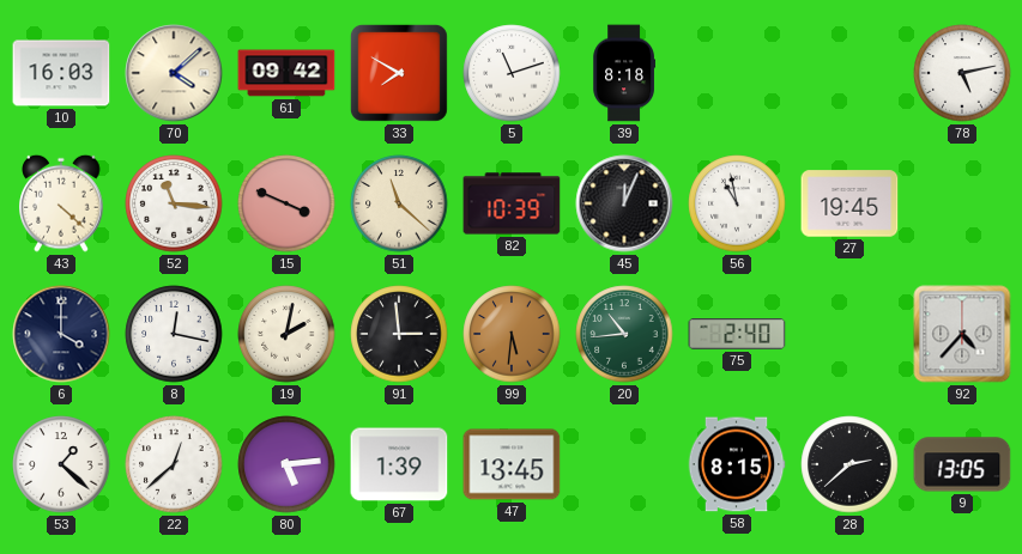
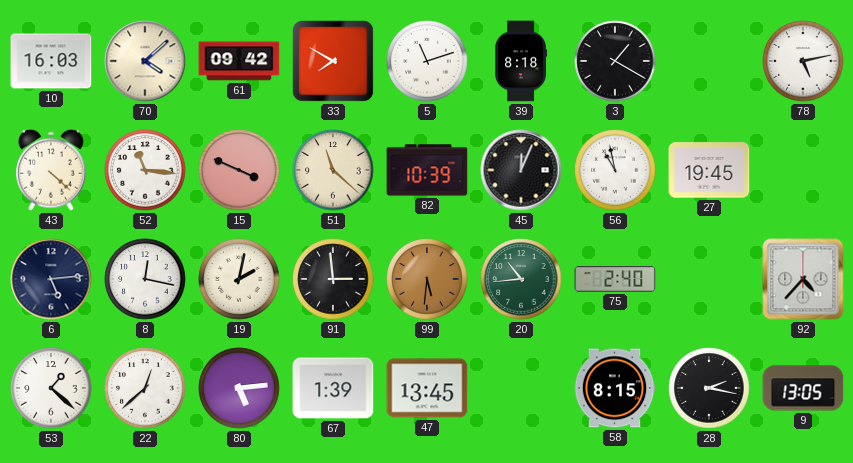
3: none -> 1:20 (615, 61)
6: 4:00 -> 5:14 (51, 279)
28: 2:38 -> 2:17 (709, 388)
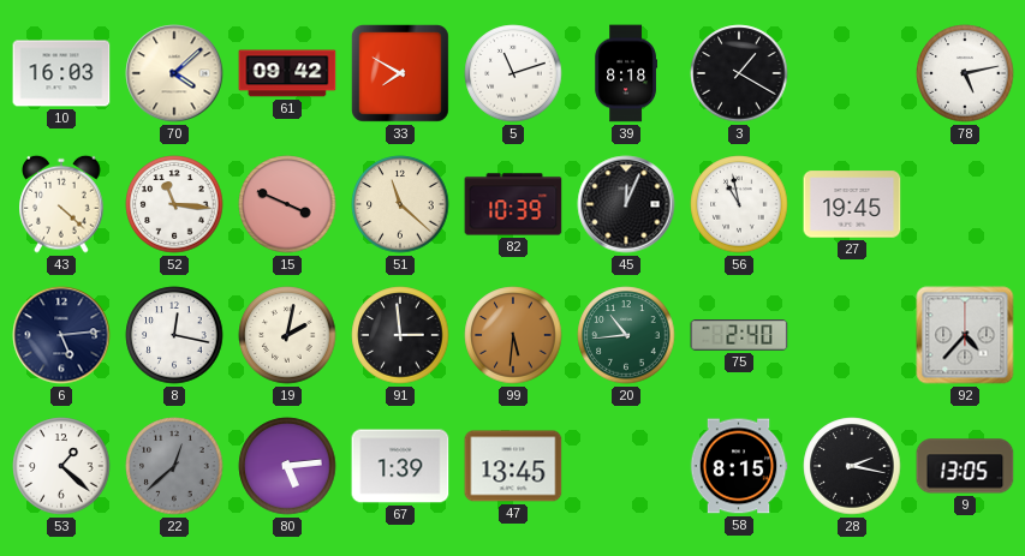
22 dial: white -> grey (174, 466)
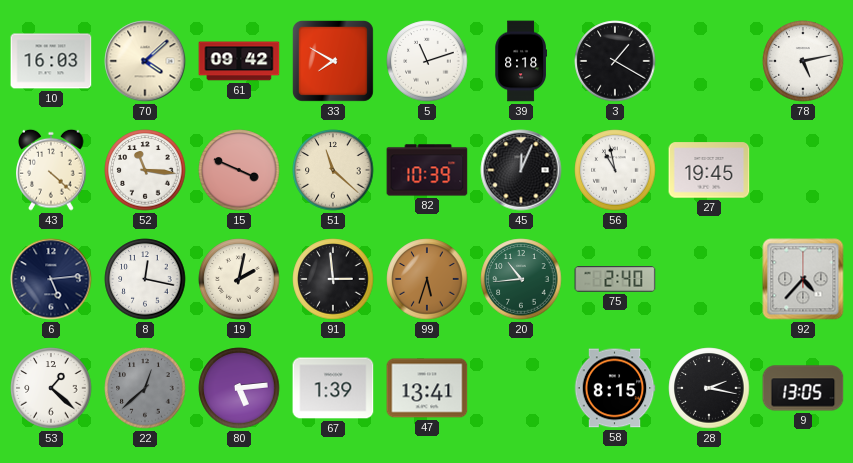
99: 5:31 -> 5:33 (427, 279)
47: 13:45 -> 13:41 (427, 388)
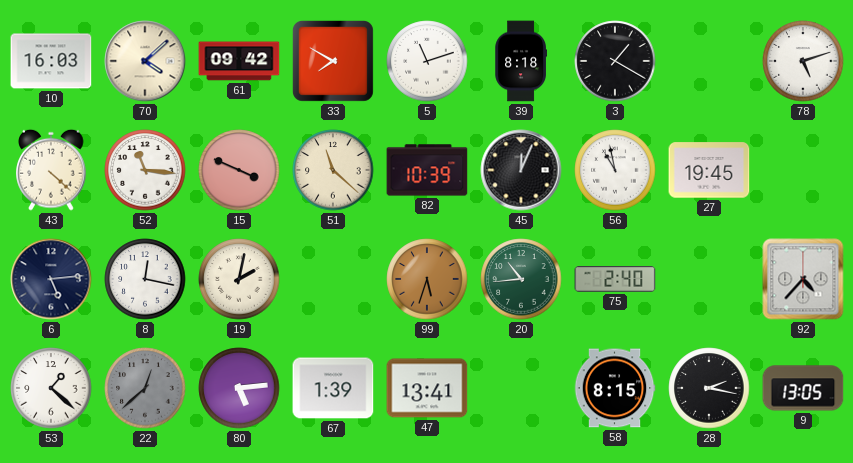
78: 5:13 -> 5:12 (803, 61)
91: 2:59 -> none (333, 279)
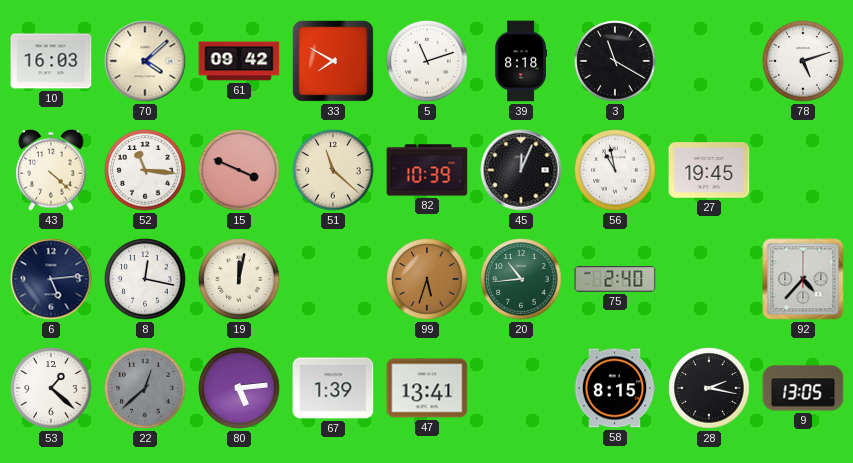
3: 1:20 -> 11:20 (615, 61)
19: 2:02 -> 12:02 (239, 279)
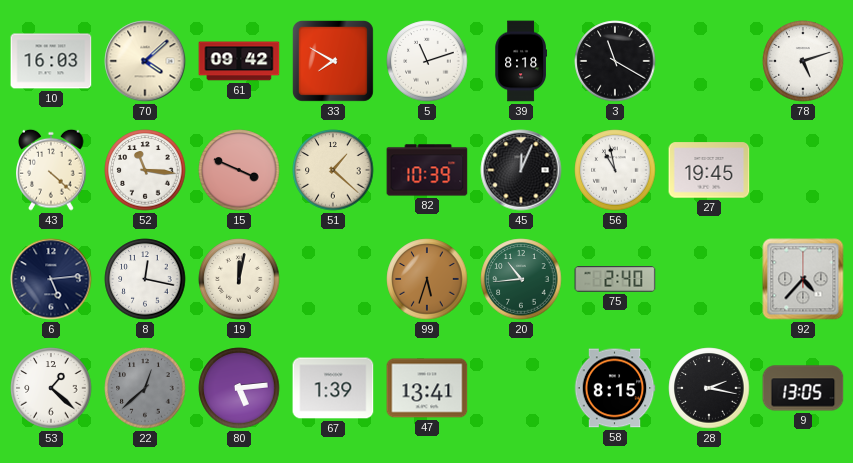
51: 11:22 -> 1:22 (333, 170)
